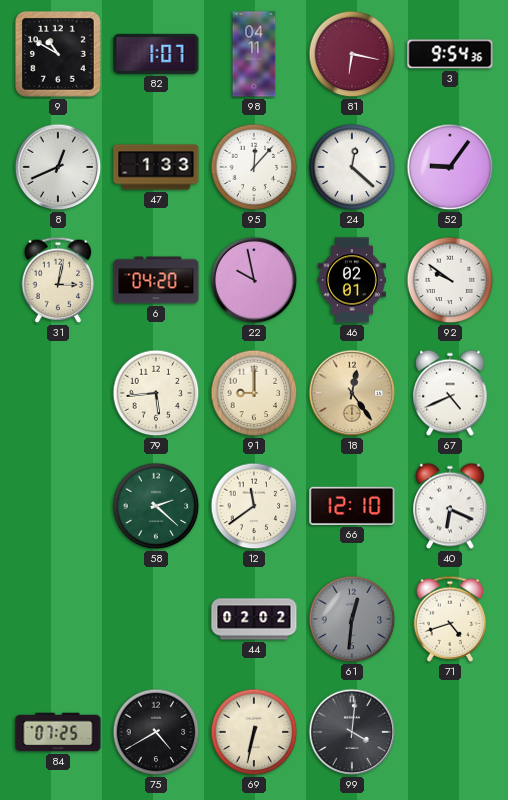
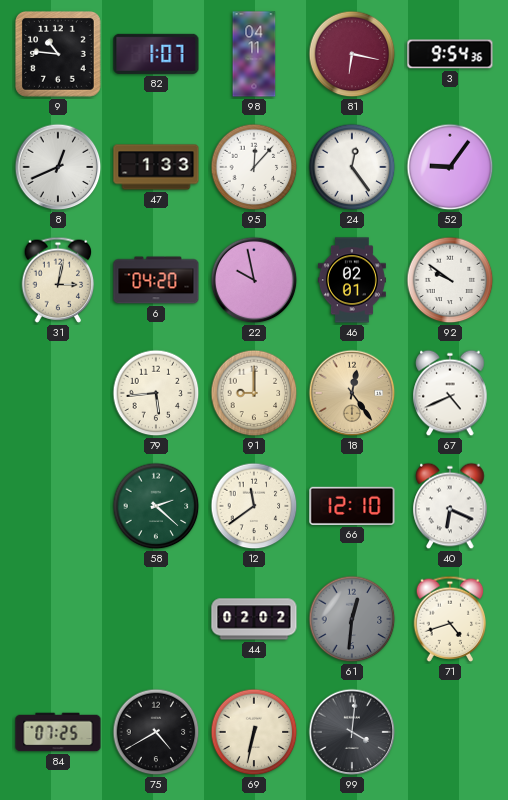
9: 10:50 -> 10:46 (58, 54)
24: 12:22 -> 12:24 (352, 167)
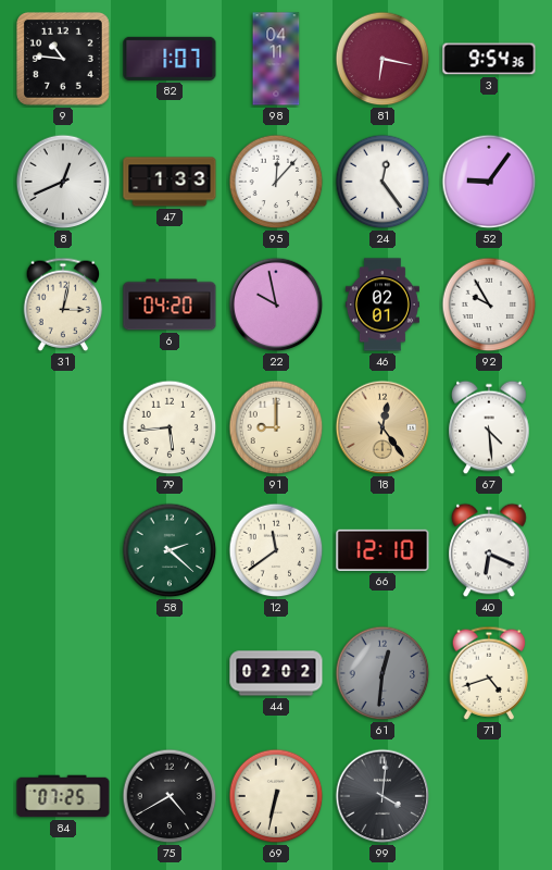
92: 9:51 -> 9:55 (489, 304)
67: 4:41 -> 4:29 (489, 427)
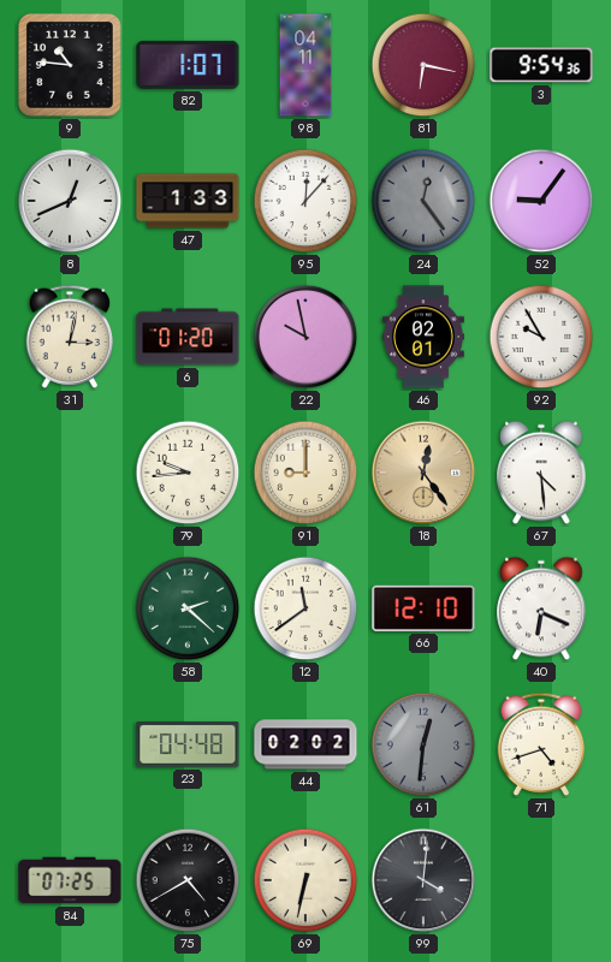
24 dial: white -> grey (423, 201)
6: 04:20 -> 01:20 (188, 337)
79: 5:44 -> 9:44 (188, 473)
23: none -> 04:48 (188, 744)
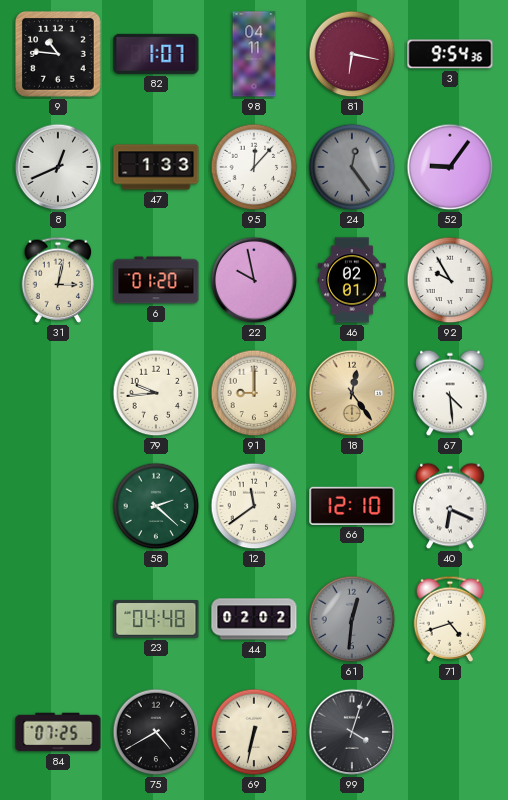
99: 4:01 -> 4:03 (352, 732)
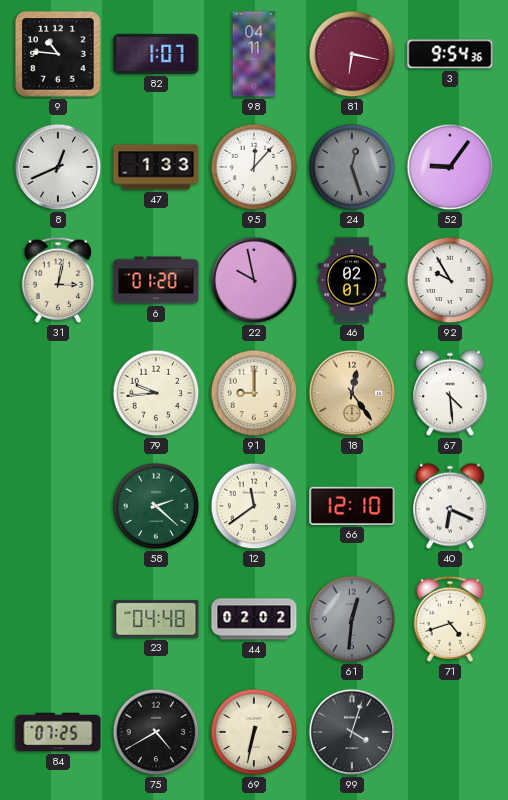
24: 12:24 -> 12:27 (352, 167)
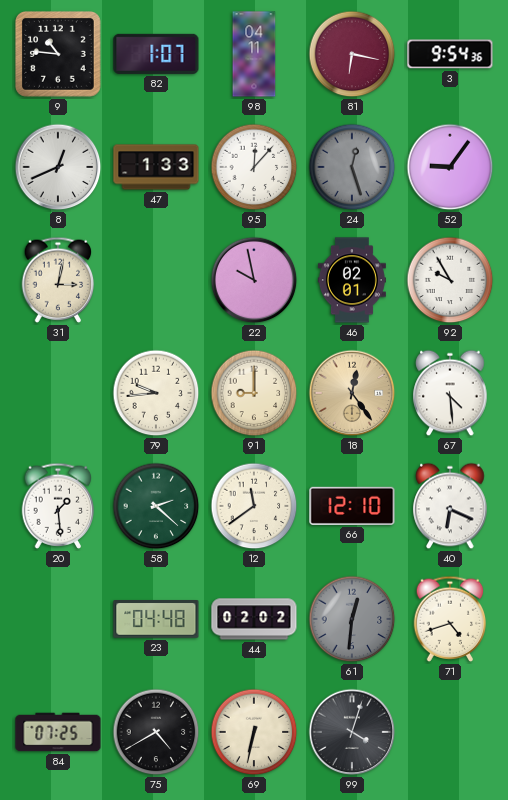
6: 01:20 -> none (156, 280)
20: none -> 1:29 (58, 506)
